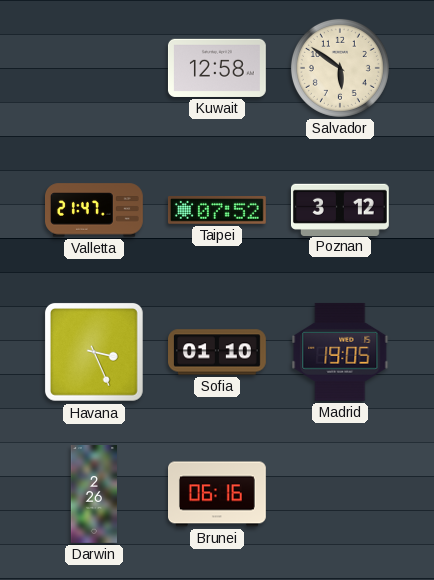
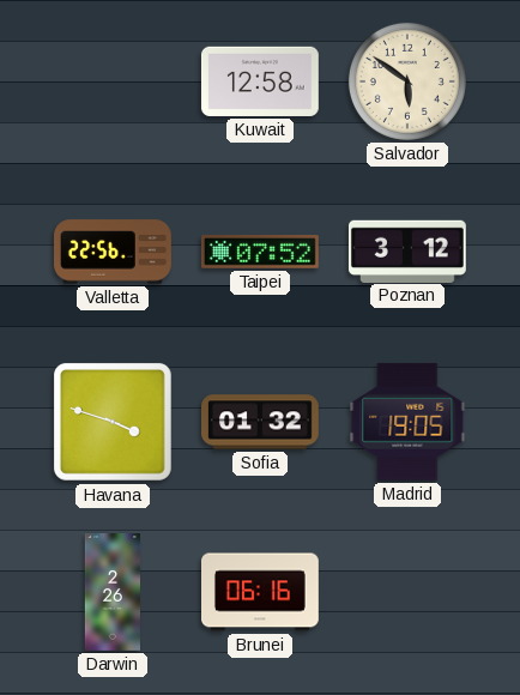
Valletta: 21:47 -> 22:56 (114, 252)
Havana: 3:26 -> 3:48 (113, 422)
Sofia: 01:10 -> 01:32 (261, 422)
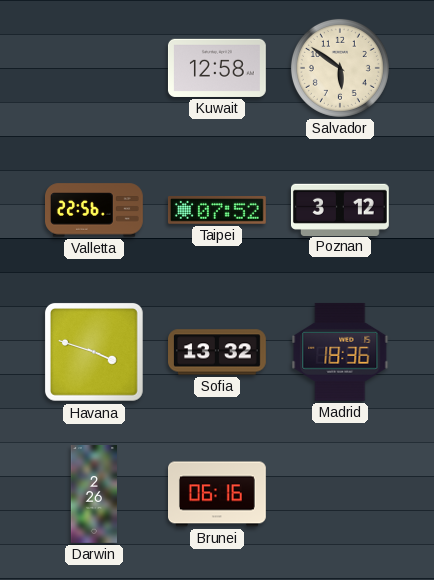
Sofia: 01:32 -> 13:32 (218, 352)
Madrid: 19:05 -> 18:36 (340, 352)
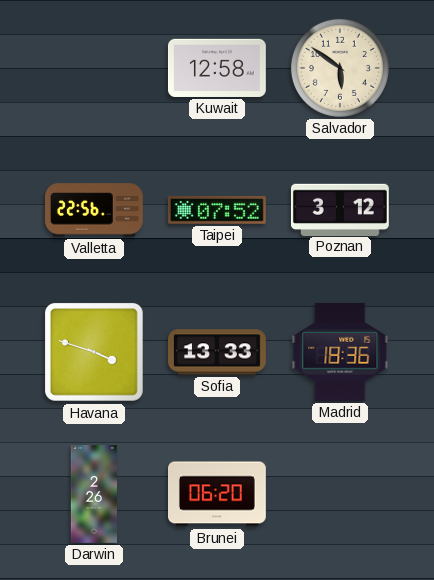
Sofia: 13:32 -> 13:33 (218, 352)
Brunei: 06:16 -> 06:20 (218, 494)
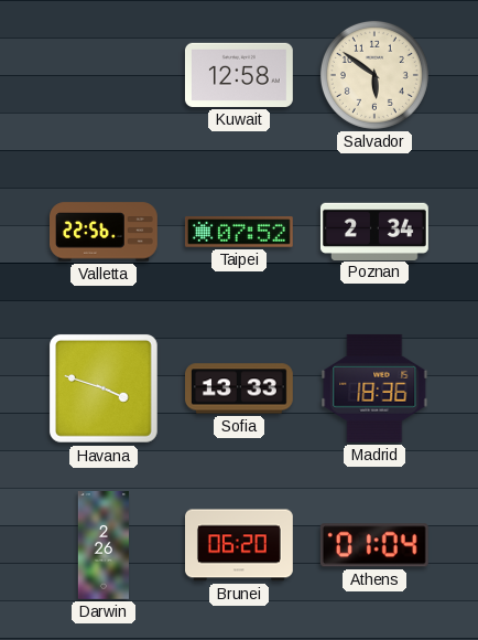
Poznan: 3:12 -> 2:34 (374, 231)
Athens: none -> 01:04 (374, 545)
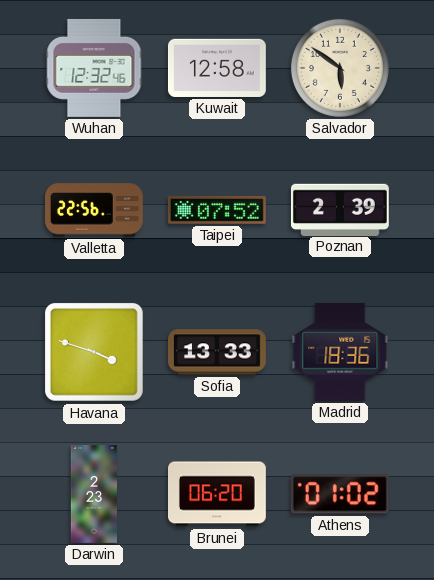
Wuhan: none -> 12:32 (94, 68)
Poznan: 2:34 -> 2:39 (340, 209)
Darwin: 2:26 -> 2:23 (93, 495)
Athens: 01:04 -> 01:02 (340, 494)
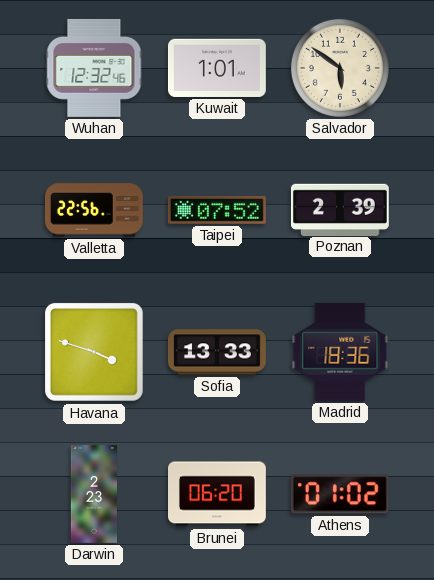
Kuwait: 12:58 -> 1:01 (217, 68)
